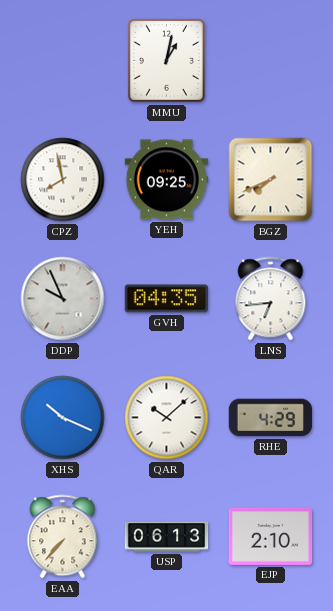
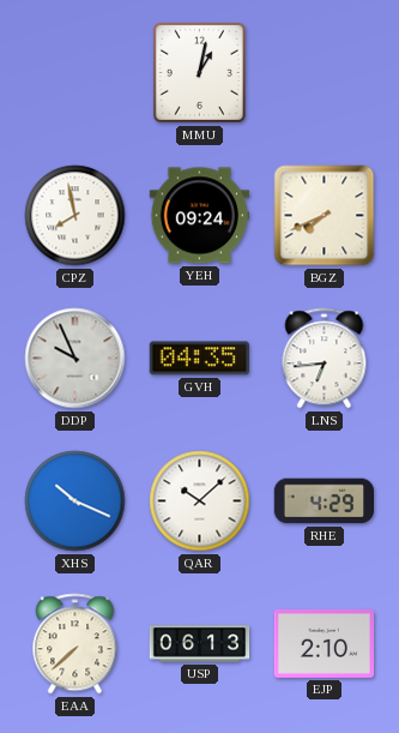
YEH: 09:25 -> 09:24 (200, 216)
EAA: 7:37 -> 7:38 (75, 644)
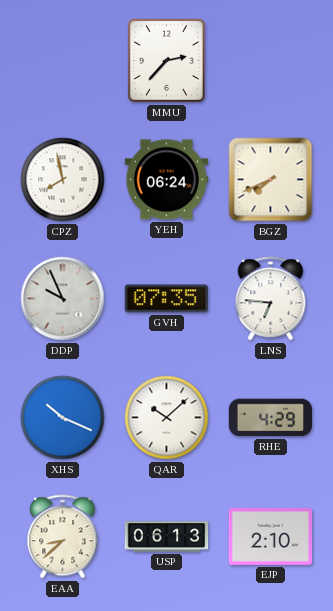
MMU: 1:02 -> 2:37 (166, 60)
YEH: 09:24 -> 06:24 (167, 180)
GVH: 04:35 -> 07:35 (166, 299)
LNS: 6:44 -> 6:46 (271, 299)
EAA: 7:38 -> 8:38 (63, 537)
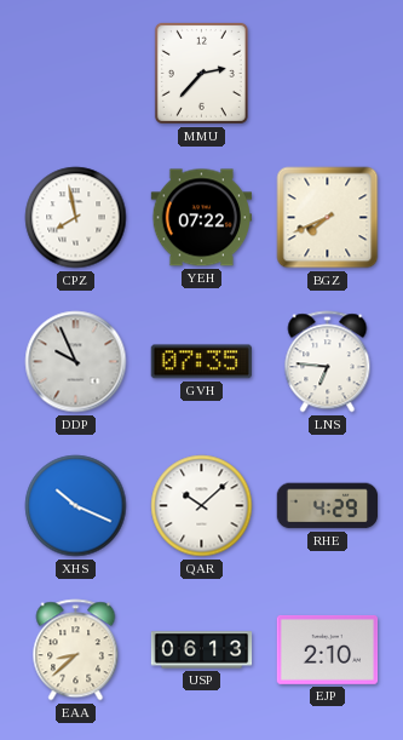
YEH: 06:24 -> 07:22 (202, 218)
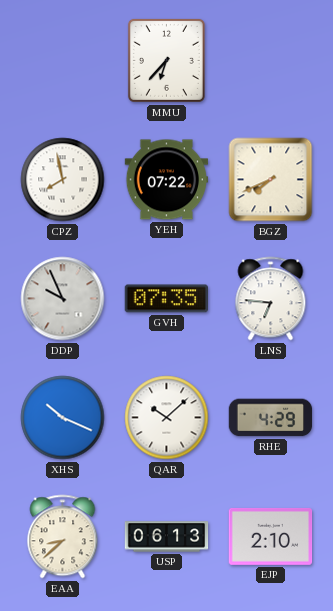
MMU: 2:37 -> 6:37 (166, 60)
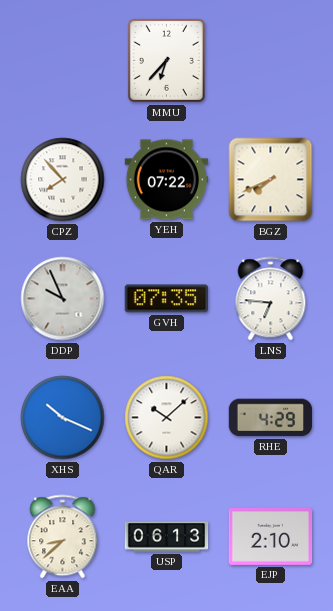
CPZ: 7:58 -> 7:53 (63, 180)
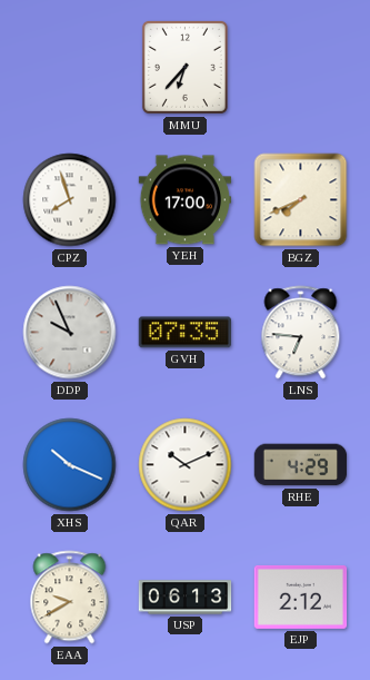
CPZ: 7:53 -> 7:57 (70, 200)
YEH: 07:22 -> 17:00 (186, 200)
QAR: 10:08 -> 10:11 (186, 465)
EAA: 8:38 -> 9:40 (70, 598)
EJP: 2:10 -> 2:12 (301, 597)
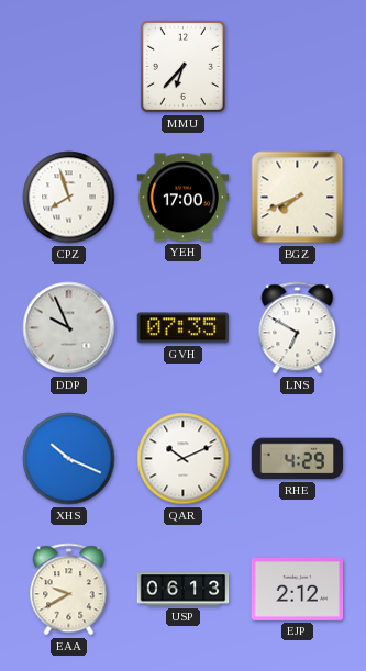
LNS: 6:46 -> 6:50 (298, 328)
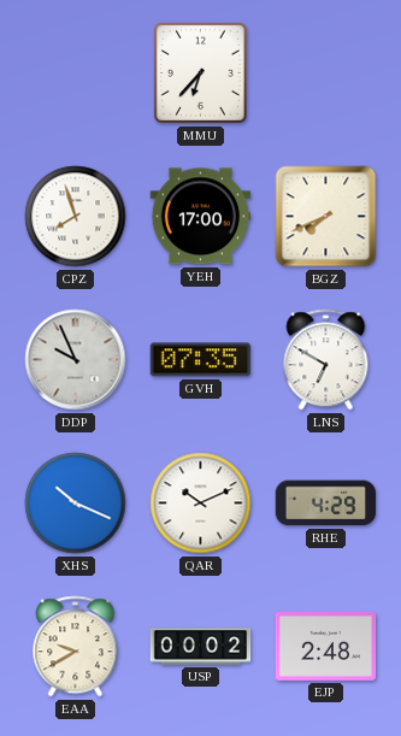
USP: 06:13 -> 00:02 (201, 647)
EJP: 2:12 -> 2:48 (326, 646)
